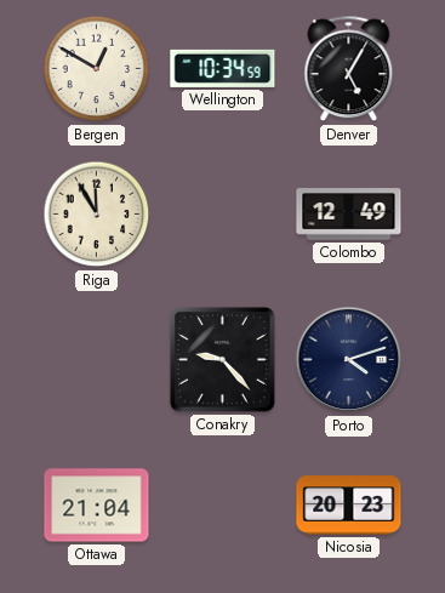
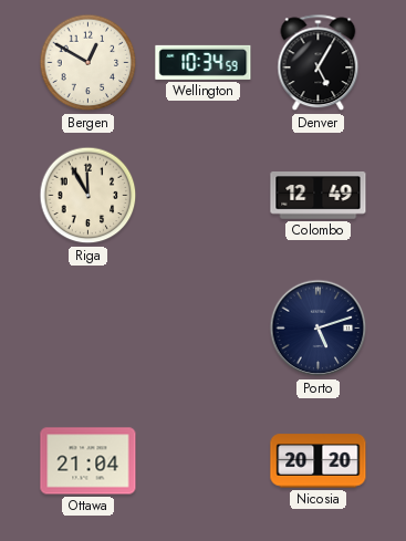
Conakry: 9:23 -> none (222, 359)
Porto: 4:12 -> 5:12 (319, 329)
Nicosia: 20:23 -> 20:20 (319, 461)
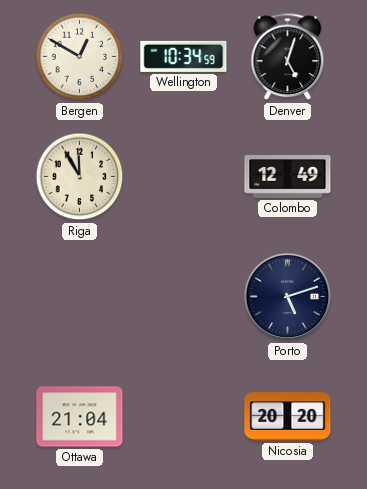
Denver: 5:05 -> 5:03 (288, 57)
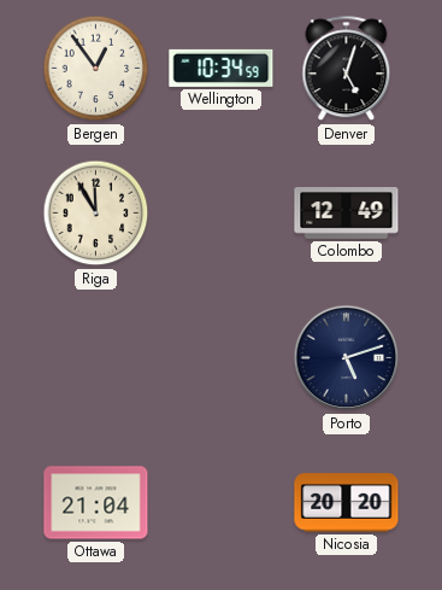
Bergen: 12:50 -> 12:54 (96, 69)
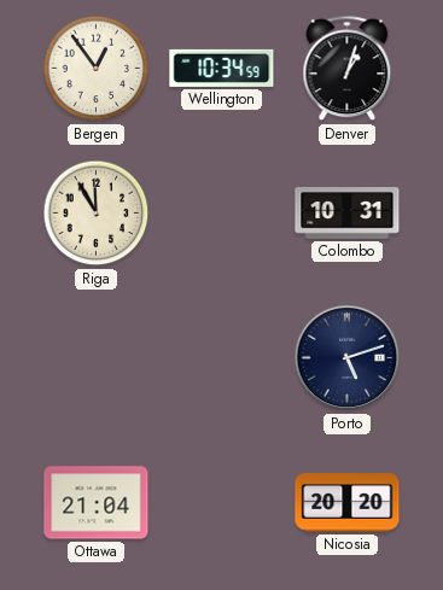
Denver: 5:03 -> 1:03 (348, 69)
Colombo: 12:49 -> 10:31 (348, 214)
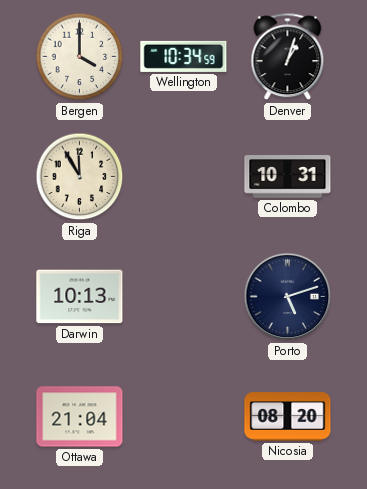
Bergen: 12:54 -> 4:00 (80, 57)
Darwin: none -> 10:13 (80, 297)
Nicosia: 20:20 -> 08:20 (288, 417)
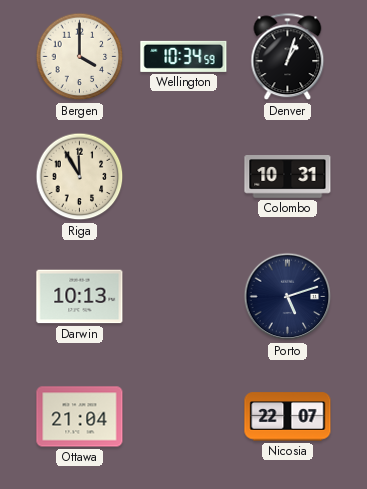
Nicosia: 08:20 -> 22:07 (288, 417)
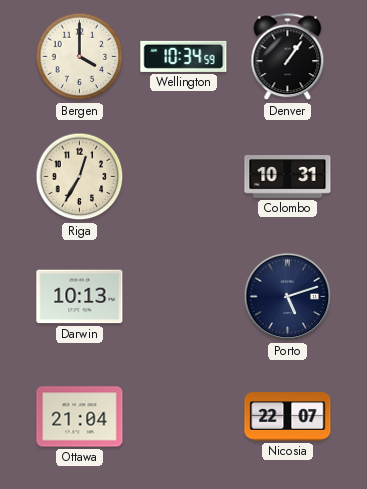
Denver: 1:03 -> 1:06 (288, 57)
Riga: 11:55 -> 12:35 (80, 177)
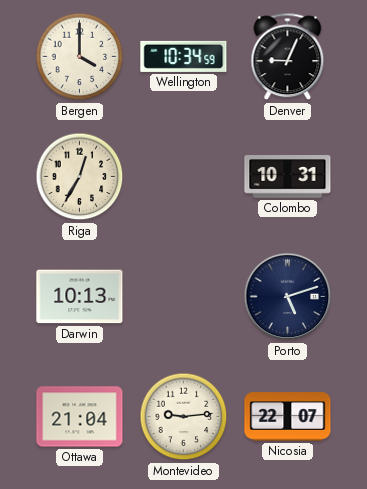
Denver: 1:06 -> 9:04 (288, 57)
Montevideo: none -> 9:14 (184, 417)
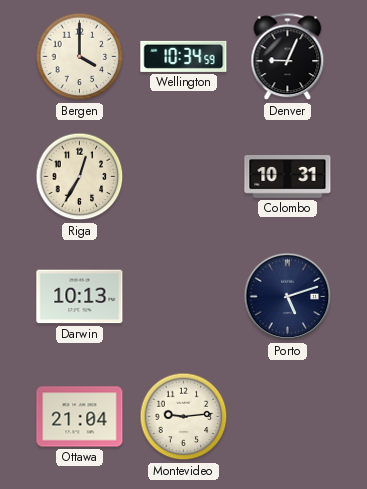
Nicosia: 22:07 -> none (288, 417)
